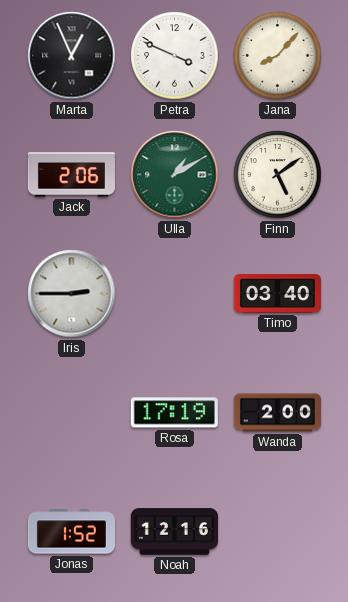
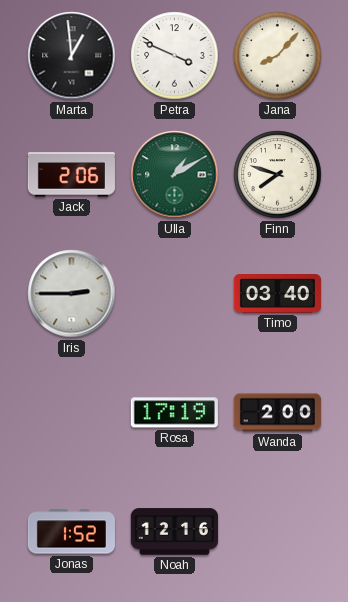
Marta: 12:56 -> 12:59 (72, 56)
Finn: 5:09 -> 7:48 (278, 175)
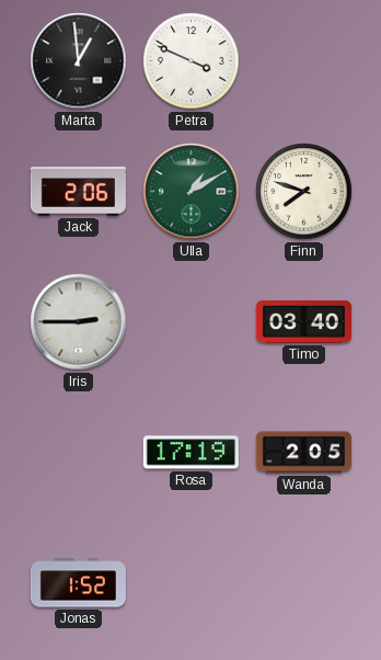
Jana: 8:07 -> none (278, 56)
Wanda: 2:00 -> 2:05 (303, 453)
Noah: 12:16 -> none (174, 532)
